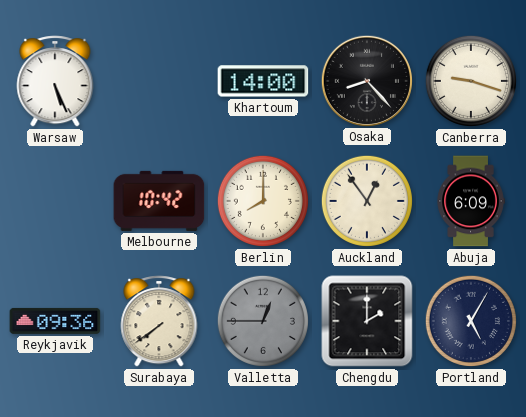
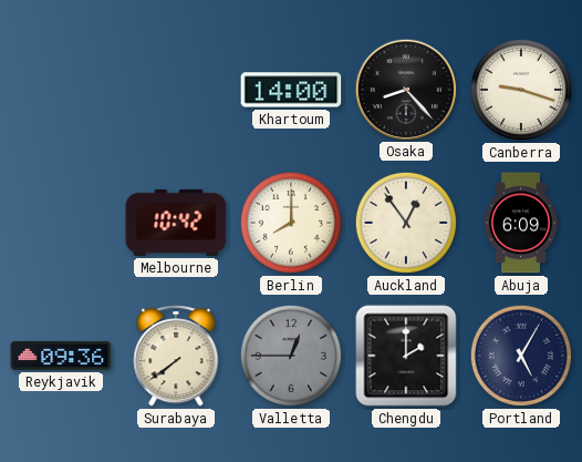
Warsaw: 5:26 -> none (55, 81)
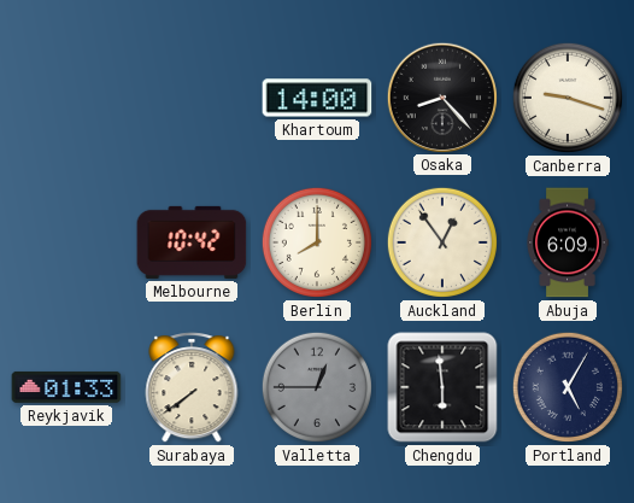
Reykjavik: 09:36 -> 01:33 (66, 387)
Chengdu: 2:00 -> 5:59 (442, 387)
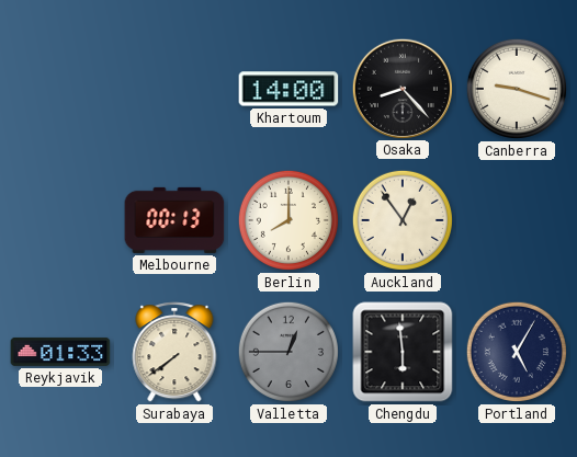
Melbourne: 10:42 -> 00:13 (174, 220)
Abuja: 6:09 -> none (568, 242)
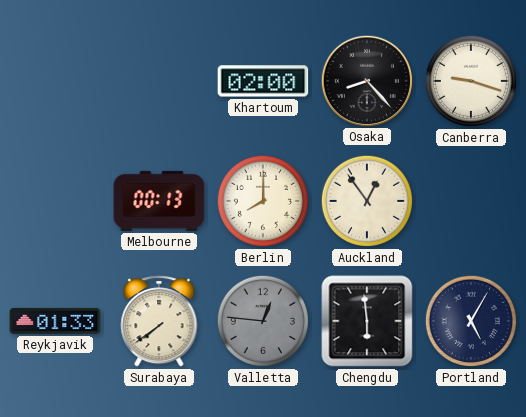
Khartoum: 14:00 -> 02:00 (263, 81)
Valletta: 12:45 -> 12:46 (263, 321)
